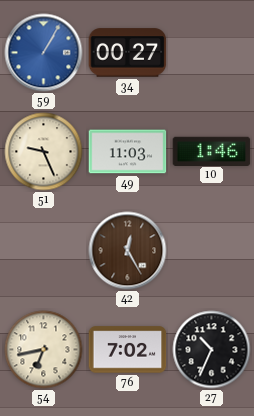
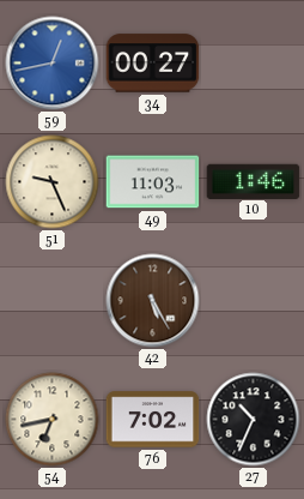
59: 1:05 -> 12:43 (53, 64)
42: 12:25 -> 5:25 (153, 301)
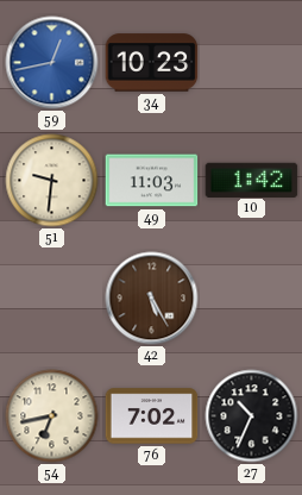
34: 00:27 -> 10:23 (152, 63)
51: 9:26 -> 9:31 (52, 181)
10: 1:46 -> 1:42 (252, 180)
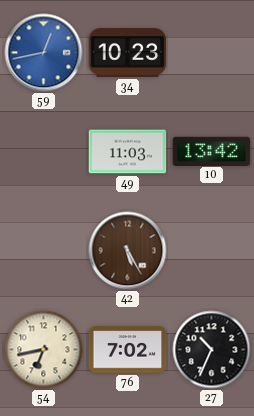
51: 9:31 -> none (52, 181)
10: 1:42 -> 13:42 (212, 151)
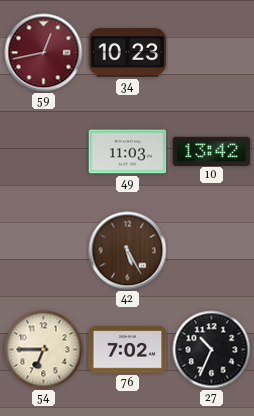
59 dial: blue -> burgundy (44, 53)
54: 6:43 -> 6:45 (44, 350)
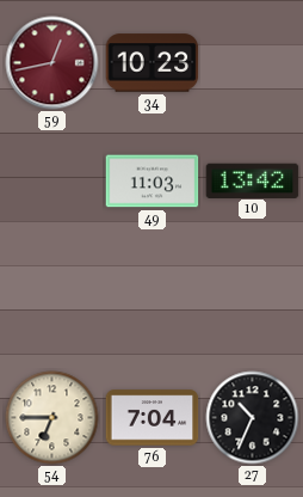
42: 5:25 -> none (128, 251)
76: 7:02 -> 7:04 (153, 418)
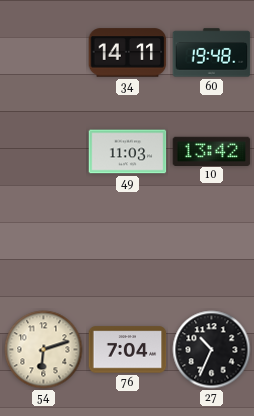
59: 12:43 -> none (52, 63)
34: 10:23 -> 14:11 (128, 53)
60: none -> 19:48 (212, 53)
54: 6:45 -> 6:12 (44, 350)
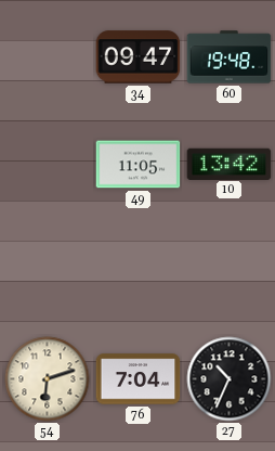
34: 14:11 -> 09:47 (139, 57)
49: 11:03 -> 11:05 (139, 165)
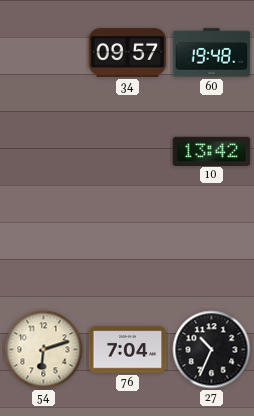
34: 09:47 -> 09:57 (128, 53)
49: 11:05 -> none (139, 165)
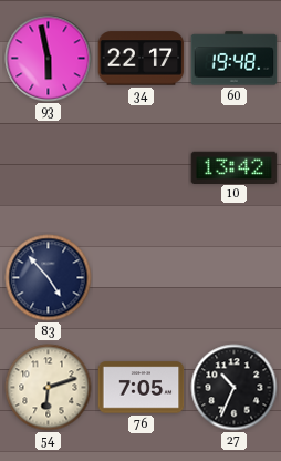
93: none -> 5:58 (49, 59)
34: 09:57 -> 22:17 (142, 59)
83: none -> 4:53 (49, 278)
76: 7:04 -> 7:05 (142, 388)
